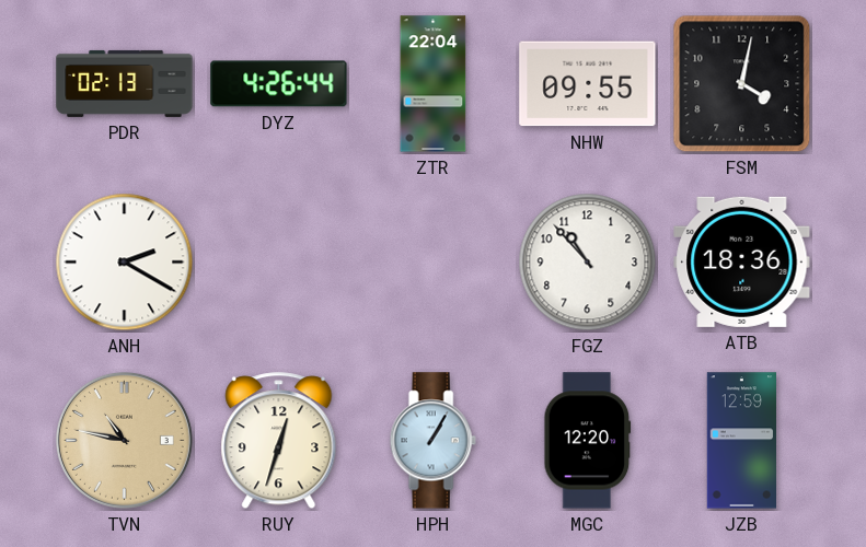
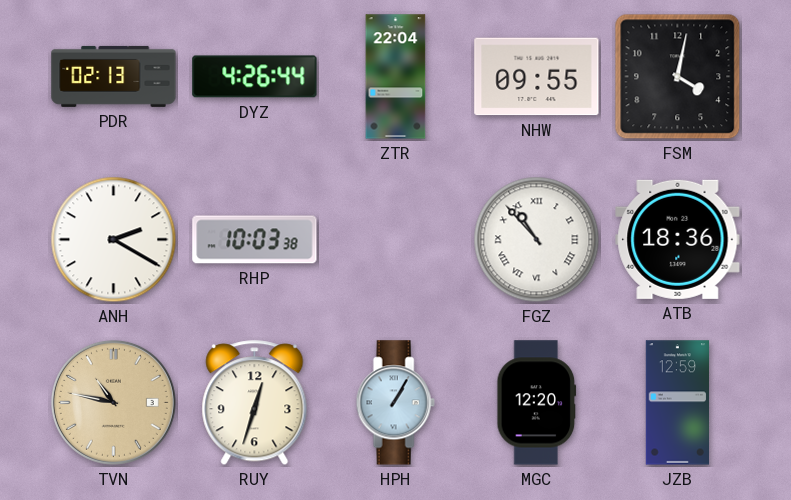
RHP: none -> 10:03 (255, 240)
FGZ numerals: Arabic -> Roman (537, 240)
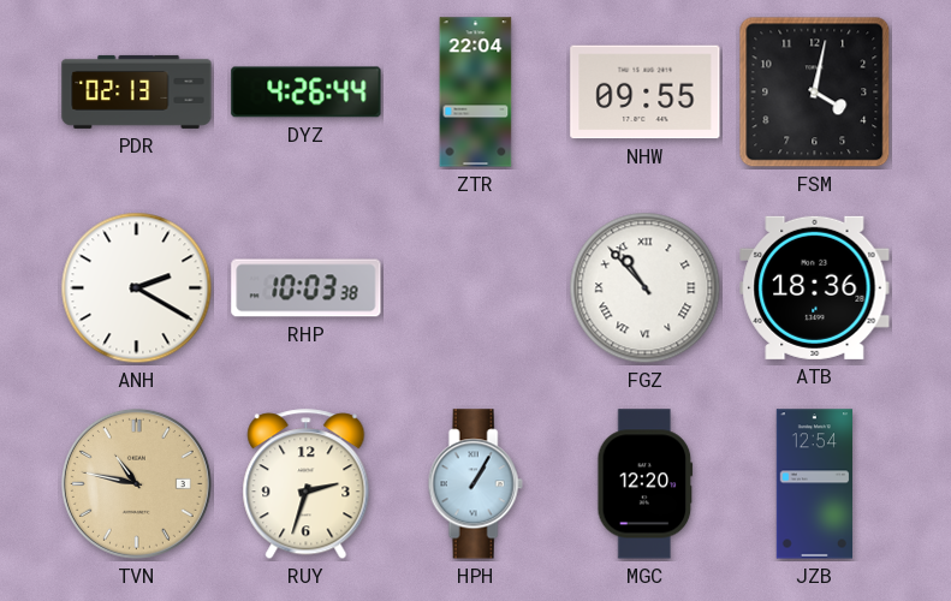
RUY: 12:33 -> 2:33 (307, 484)
JZB: 12:59 -> 12:54 (814, 484)
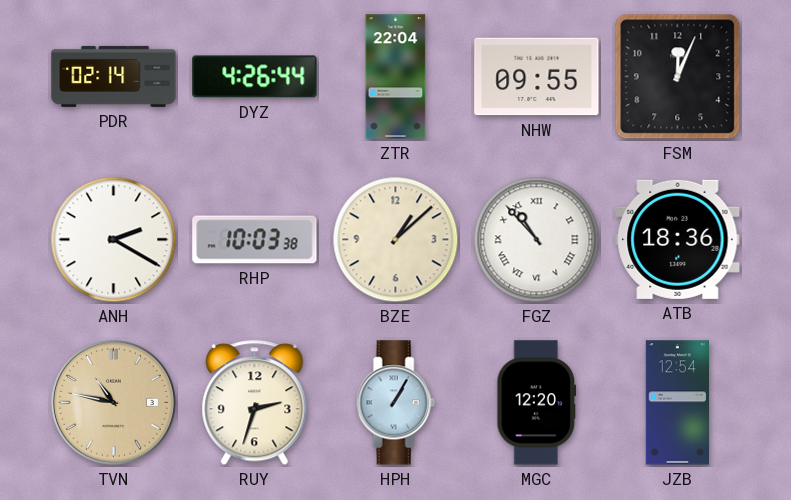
PDR: 02:13 -> 02:14 (114, 76)
FSM: 4:02 -> 12:04 (678, 77)
BZE: none -> 1:08 (396, 240)
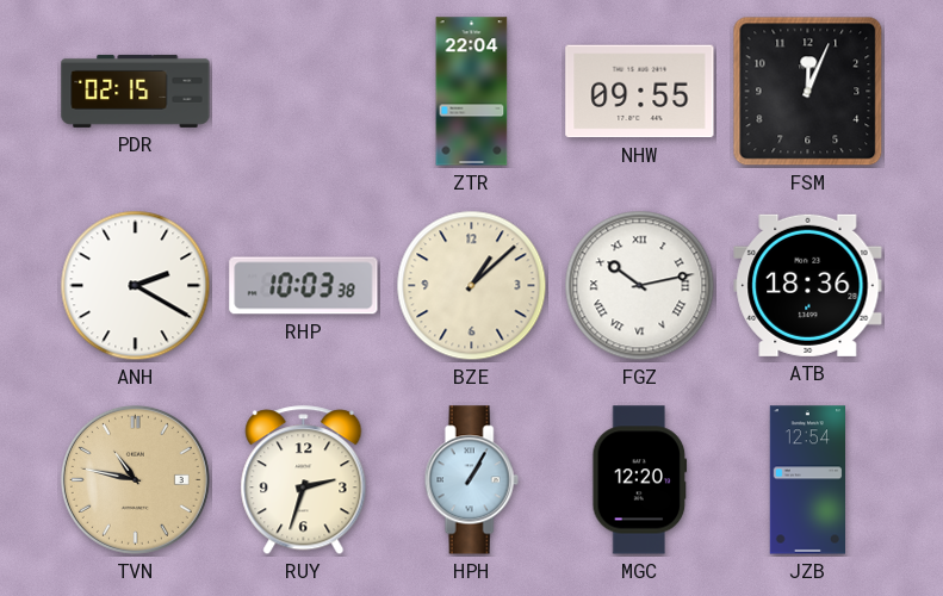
PDR: 02:14 -> 02:15 (136, 91)
DYZ: 4:26 -> none (255, 77)
FGZ: 10:53 -> 10:13 (640, 286)
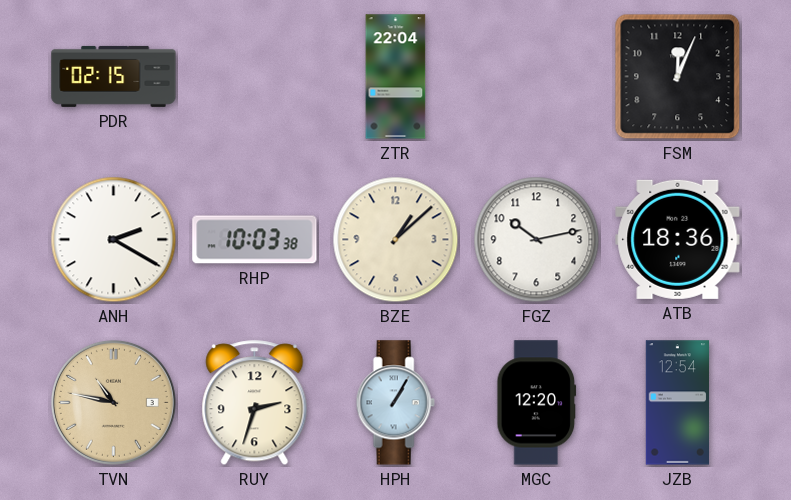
NHW: 09:55 -> none (640, 92)
FGZ numerals: Roman -> Arabic (537, 240)
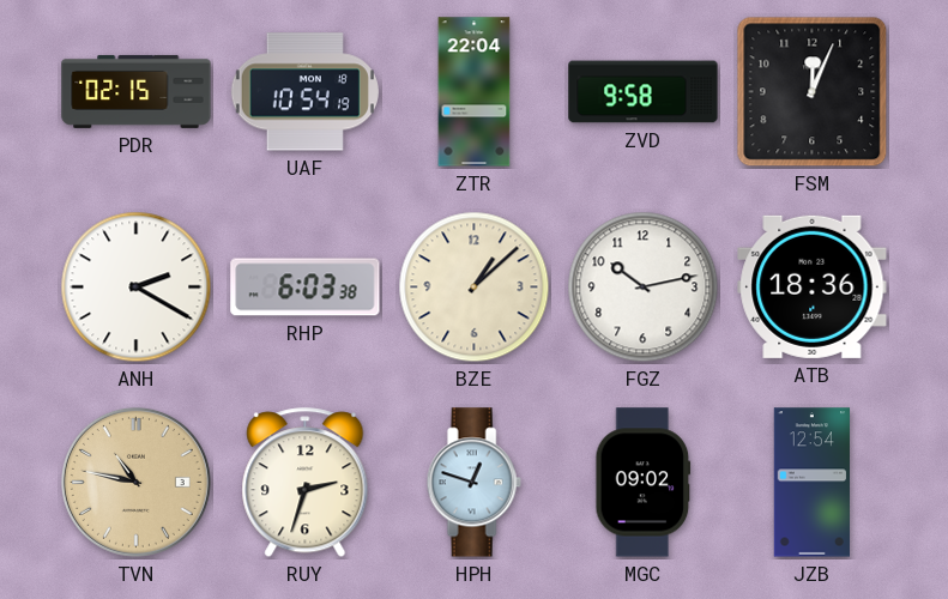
UAF: none -> 10:54 (304, 92)
ZVD: none -> 9:58 (644, 92)
RHP: 10:03 -> 6:03 (306, 288)
HPH: 1:05 -> 12:48 (473, 483)
MGC: 12:20 -> 09:02 (644, 483)
